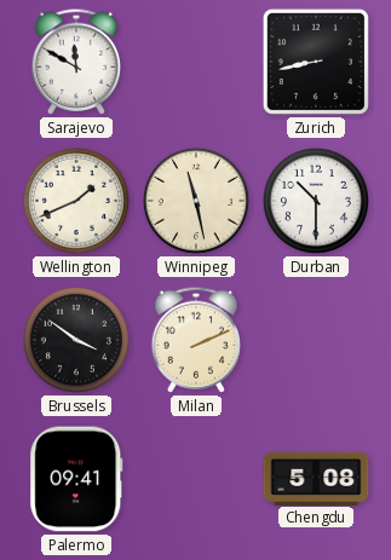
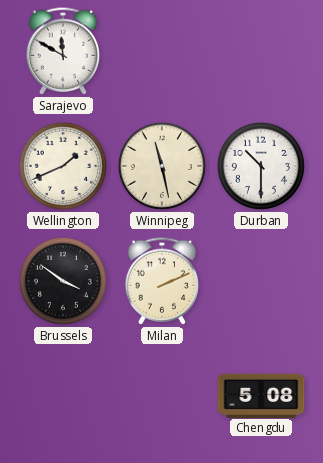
Zurich: 8:43 -> none (316, 62)
Palermo: 09:41 -> none (76, 479)
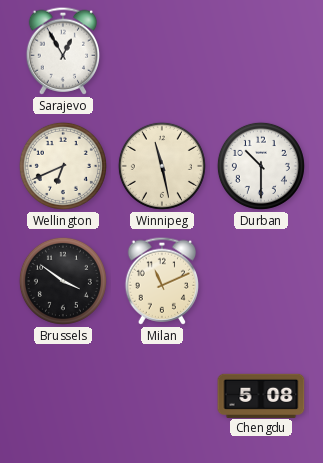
Sarajevo: 11:50 -> 12:55 (63, 51)
Wellington: 1:41 -> 6:41 (63, 166)
Milan: 2:11 -> 11:11 (162, 281)
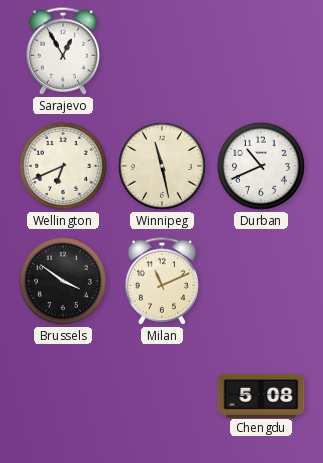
Durban: 10:30 -> 10:41 (261, 166)
